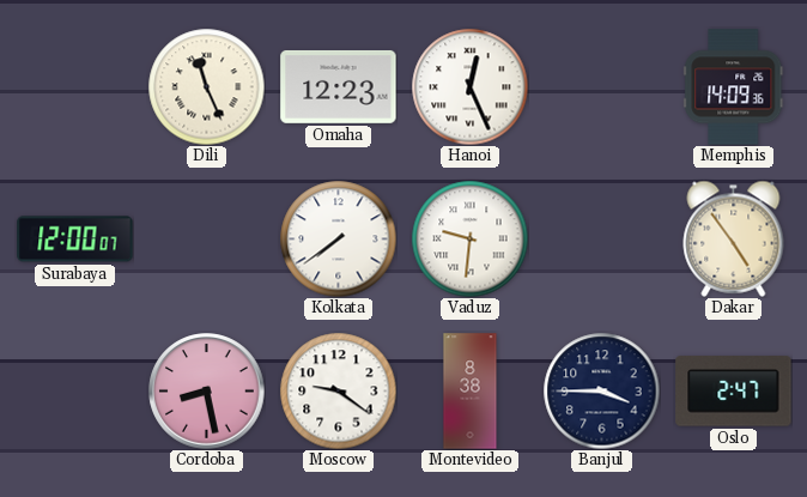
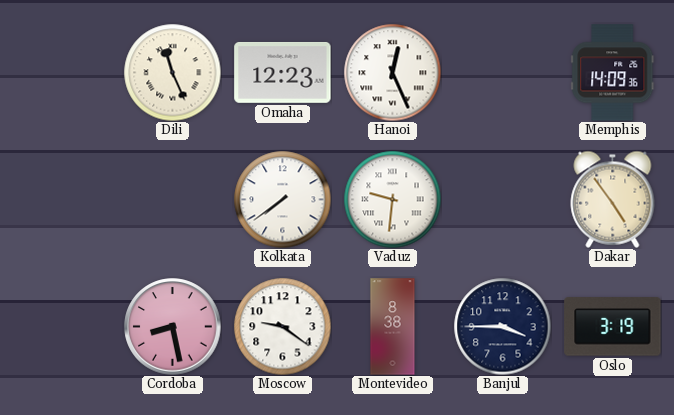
Surabaya: 12:00 -> none (75, 240)
Oslo: 2:47 -> 3:19 (613, 327)
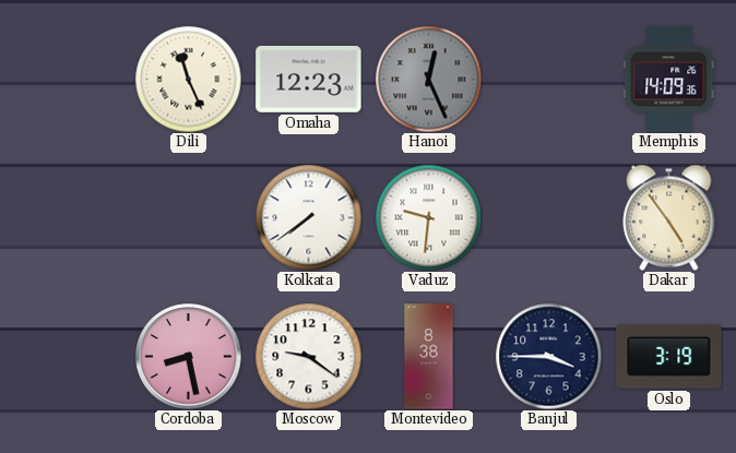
Hanoi dial: white -> grey (428, 79)
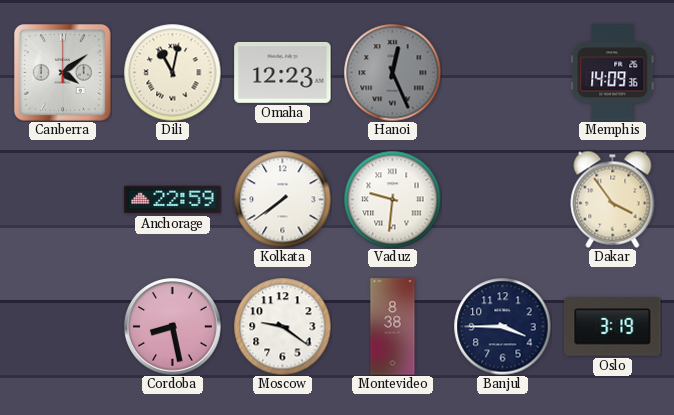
Canberra: none -> 4:09 (63, 73)
Dili: 11:26 -> 11:02 (172, 72)
Anchorage: none -> 22:59 (173, 200)
Dakar: 4:54 -> 3:54 (613, 199)
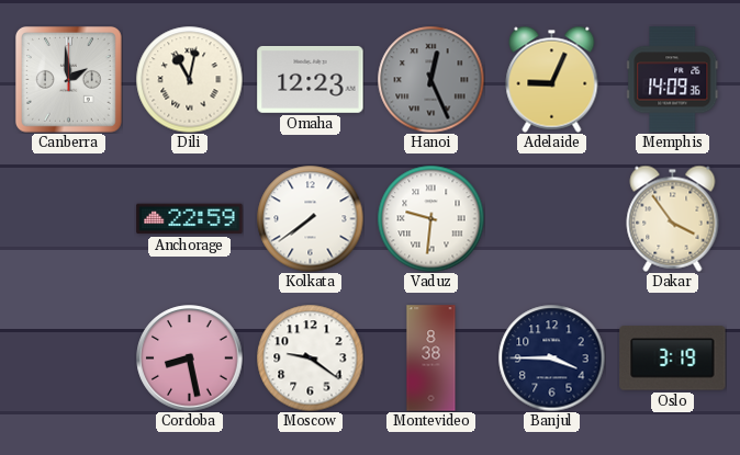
Canberra: 4:09 -> 1:59 (69, 80)
Adelaide: none -> 9:04 (552, 79)
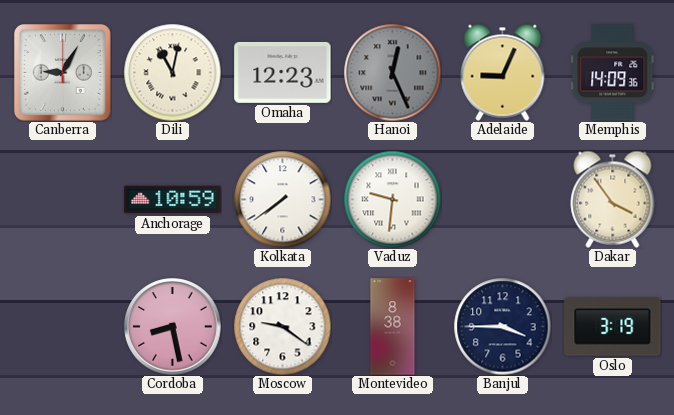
Canberra: 1:59 -> 9:05 (63, 73)
Anchorage: 22:59 -> 10:59 (173, 200)
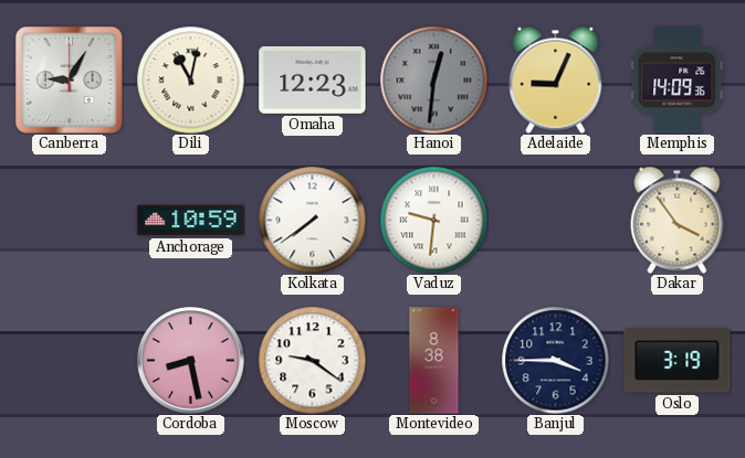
Hanoi: 12:26 -> 12:31 (433, 79)
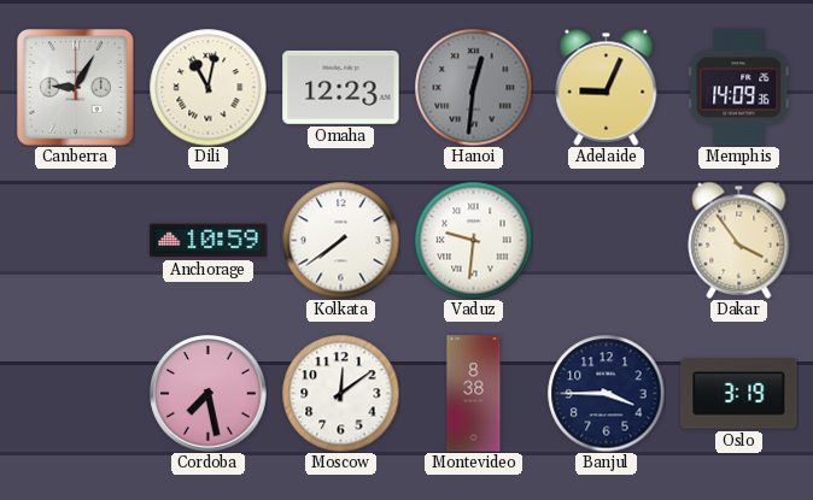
Cordoba: 8:28 -> 7:28 (209, 394)
Moscow: 9:21 -> 12:09 (340, 393)
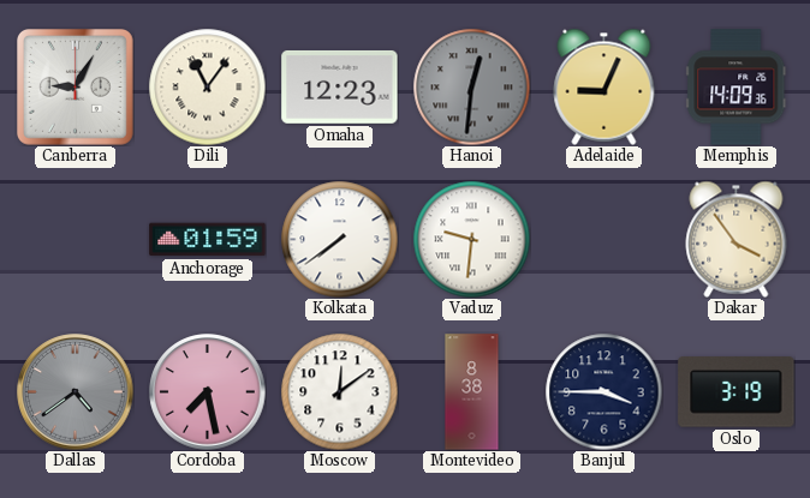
Dili: 11:02 -> 11:06 (207, 86)
Anchorage: 10:59 -> 01:59 (208, 240)
Dallas: none -> 4:39 (76, 392)
